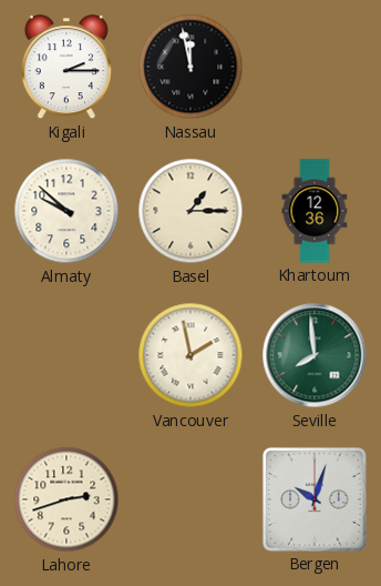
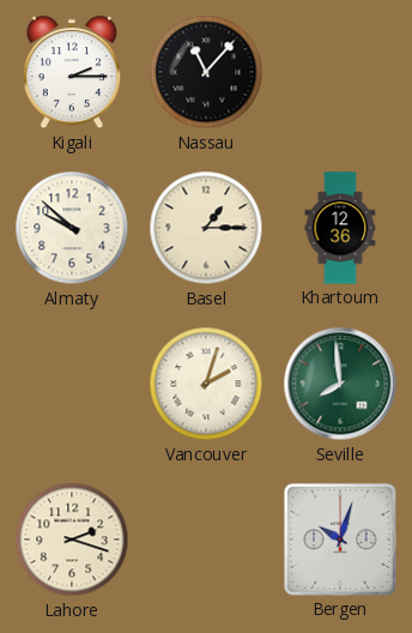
Nassau: 11:58 -> 11:07 (206, 72)
Vancouver: 1:58 -> 2:03 (206, 384)
Lahore: 2:42 -> 2:18 (72, 539)
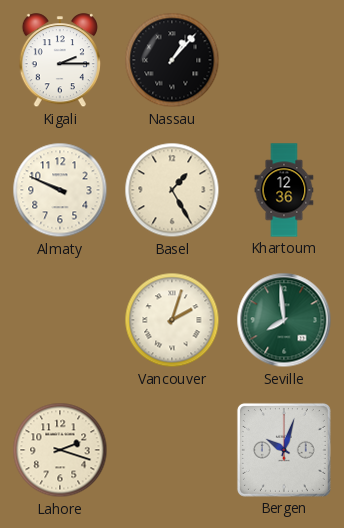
Nassau: 11:07 -> 1:07 (172, 60)
Almaty: 9:52 -> 9:49 (60, 190)
Basel: 1:15 -> 1:25 (172, 190)
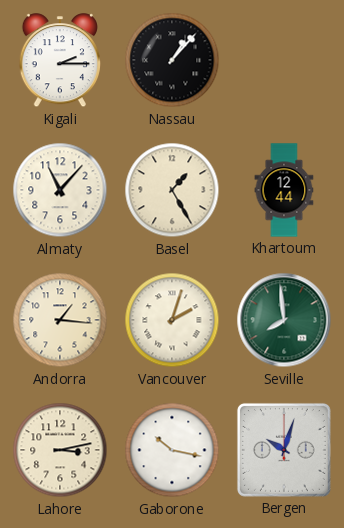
Almaty: 9:49 -> 11:07 (60, 190)
Khartoum: 12:36 -> 12:44 (284, 190)
Andorra: none -> 1:16 (60, 320)
Lahore: 2:18 -> 3:13 (60, 450)
Gaborone: none -> 10:17 (172, 450)
